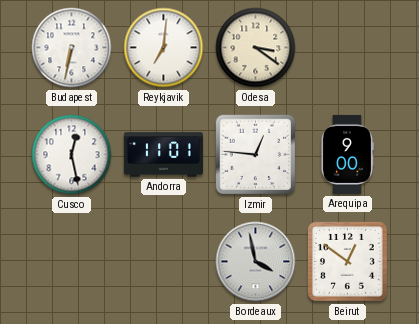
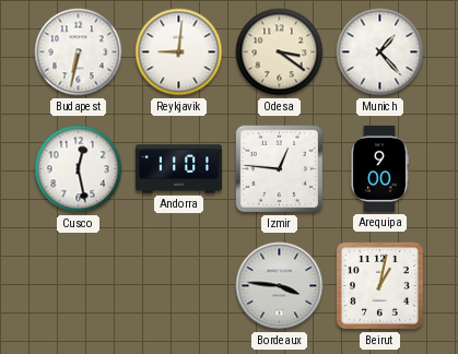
Reykjavik: 7:01 -> 9:01 (179, 52)
Munich: none -> 1:23 (380, 52)
Bordeaux: 3:58 -> 3:46 (280, 286)
Beirut: 12:51 -> 1:02 (379, 285)
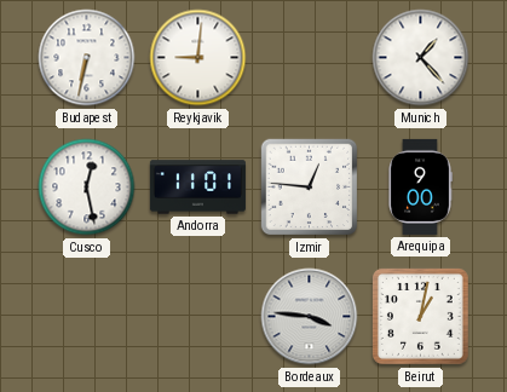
Odesa: 3:21 -> none (280, 52)
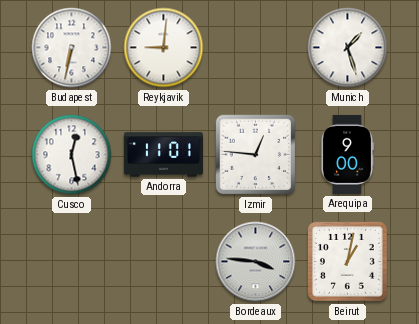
Munich: 1:23 -> 1:27 (348, 48)
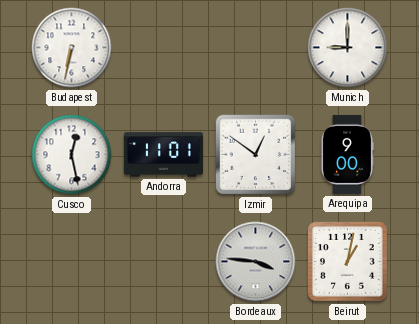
Reykjavik: 9:01 -> none (164, 48)
Munich: 1:27 -> 9:00 (348, 48)
Izmir: 12:46 -> 12:51 (256, 155)
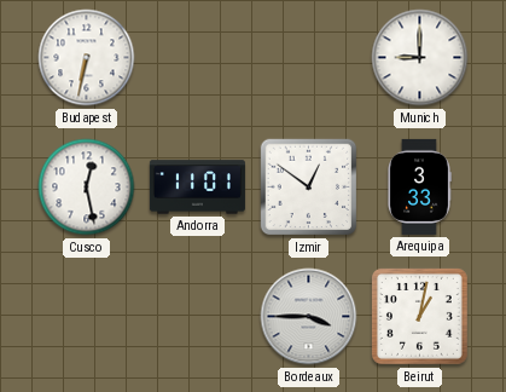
Arequipa: 9:00 -> 3:33 (420, 186)
Bordeaux: 3:46 -> 3:45 (309, 317)
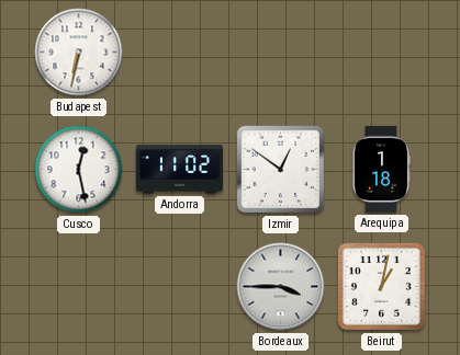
Munich: 9:00 -> none (420, 58)
Andorra: 11:01 -> 11:02 (179, 170)
Arequipa: 3:33 -> 1:18 (382, 169)
